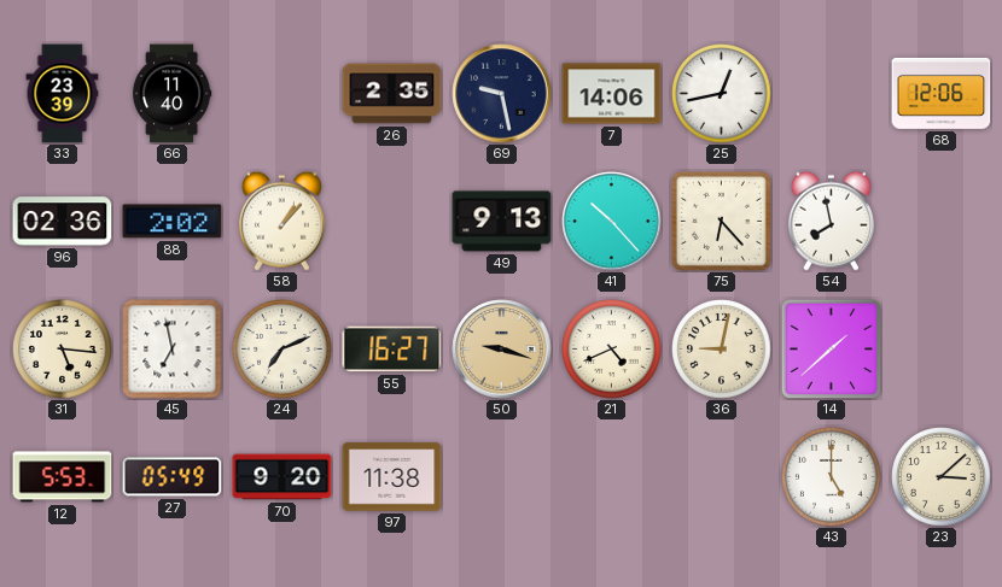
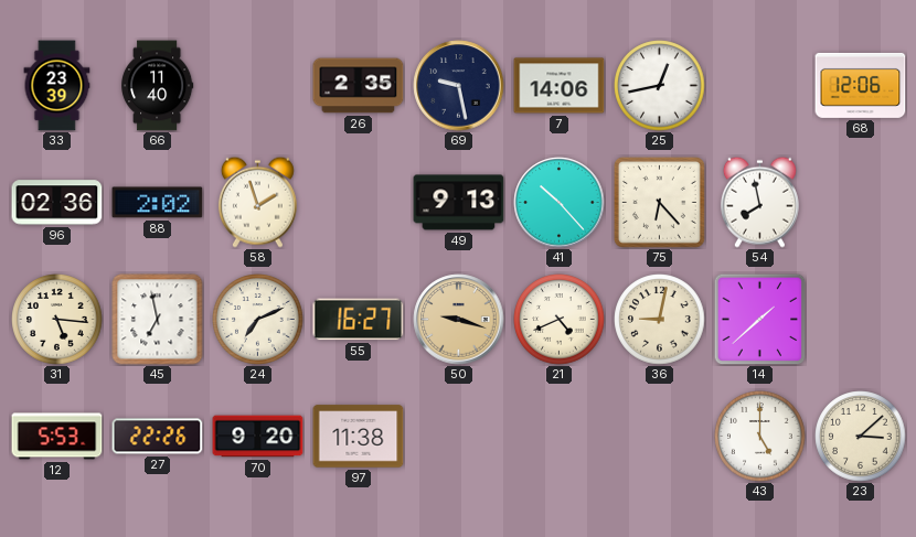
58: 1:07 -> 1:57 (257, 202)
27: 05:49 -> 22:26 (158, 437)
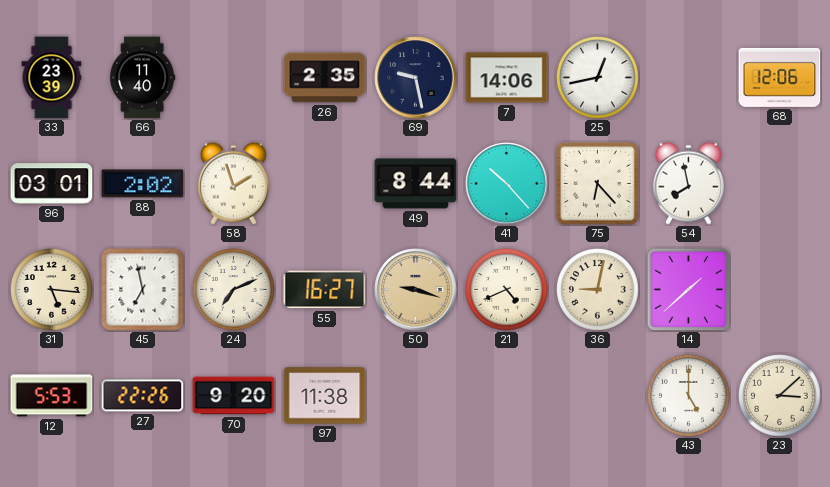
96: 02:36 -> 03:01 (52, 184)
49: 9:13 -> 8:44 (416, 184)
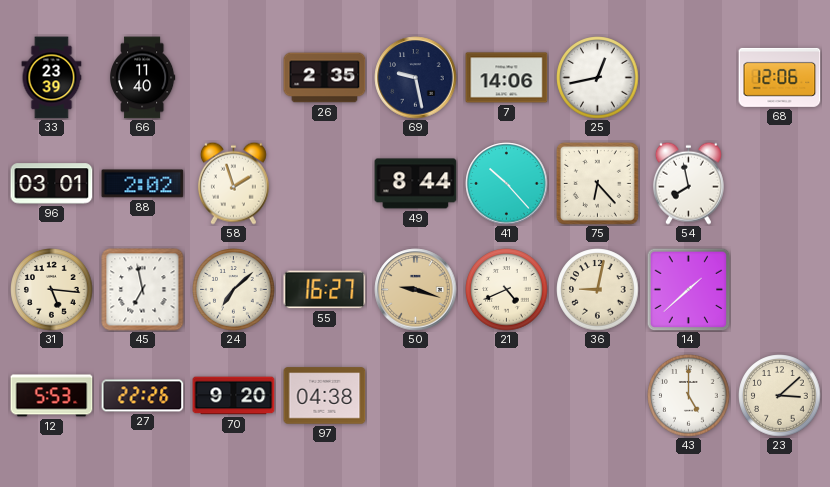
24: 7:11 -> 7:08 (234, 290)
97: 11:38 -> 04:38 (325, 396)
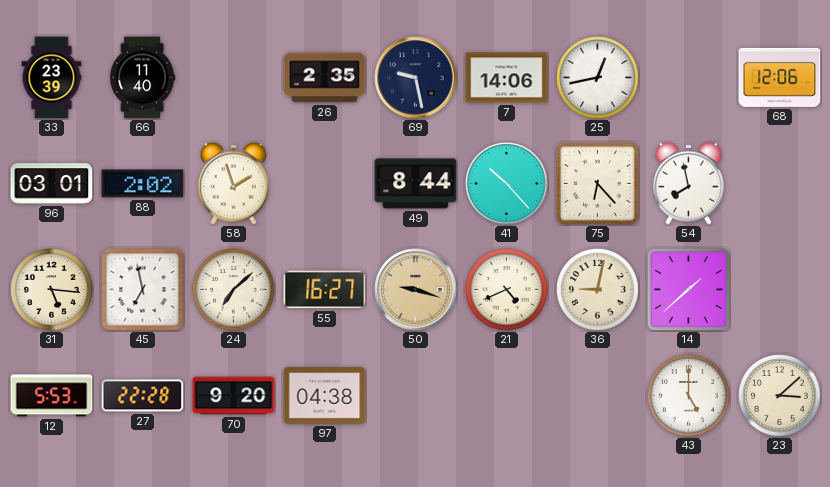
27: 22:26 -> 22:28 (143, 396)
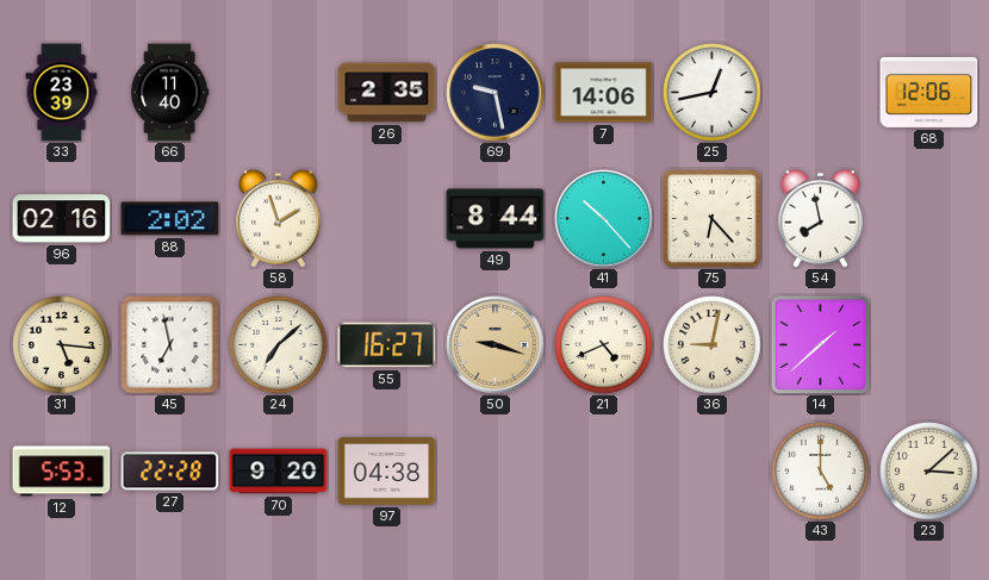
96: 03:01 -> 02:16 (62, 219)
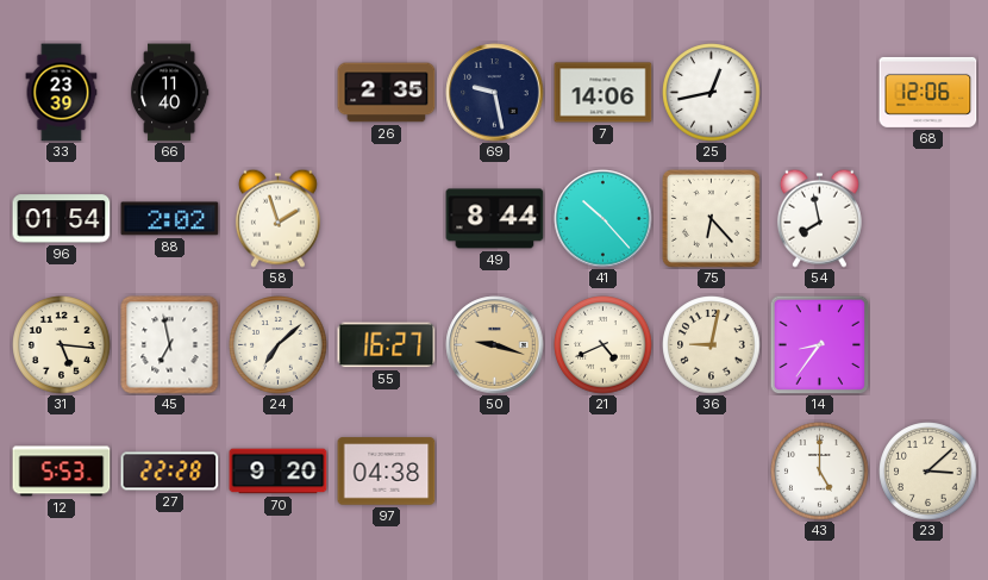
96: 02:16 -> 01:54 (62, 219)
14: 1:38 -> 8:36 (819, 344)
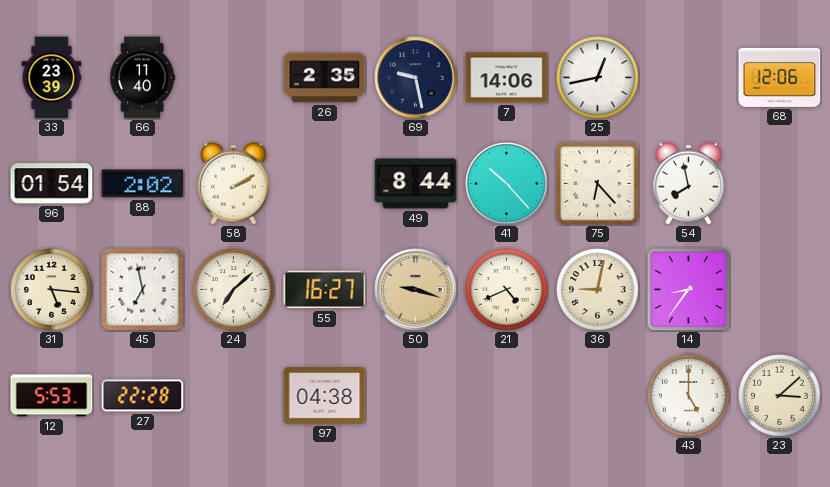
58: 1:57 -> 2:10 (233, 183)
70: 9:20 -> none (279, 472)
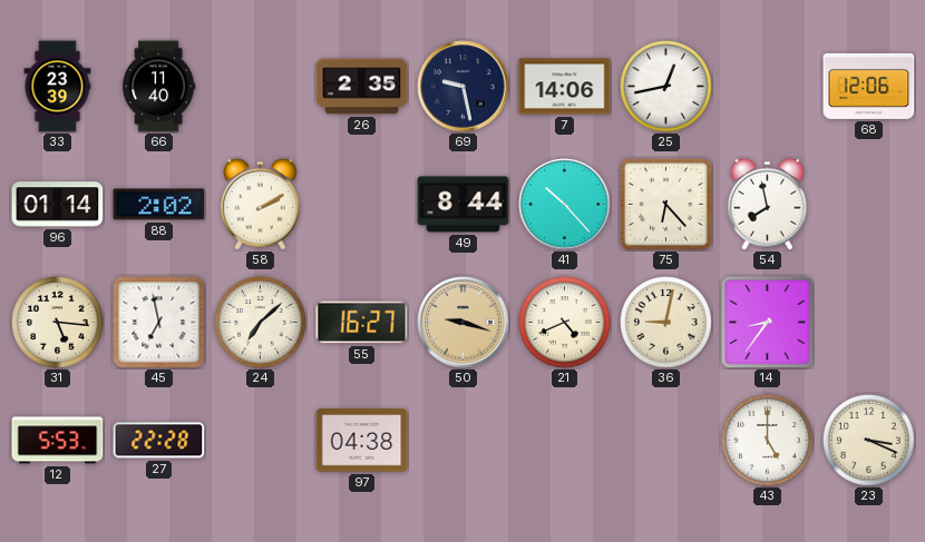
96: 01:54 -> 01:14 (58, 205)
23: 3:08 -> 3:19 (869, 441)
